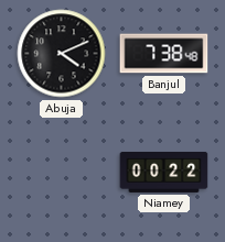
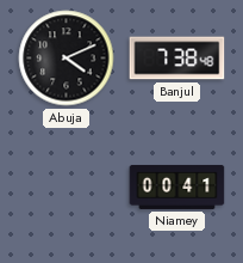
Niamey: 00:22 -> 00:41 (177, 186)
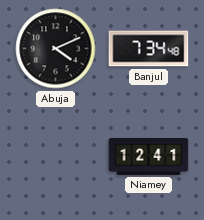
Banjul: 7:38 -> 7:34 (149, 49)
Niamey: 00:41 -> 12:41 (149, 156)
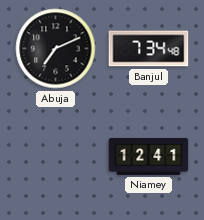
Abuja: 4:11 -> 7:11 (56, 49)
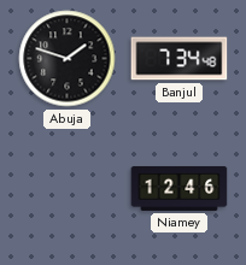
Abuja: 7:11 -> 1:48 (68, 59)
Niamey: 12:41 -> 12:46 (180, 188)
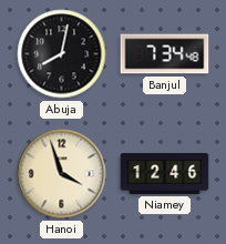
Abuja: 1:48 -> 8:02 (62, 54)
Hanoi: none -> 3:57 (62, 174)
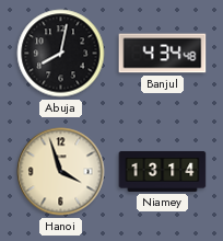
Banjul: 7:34 -> 4:34 (163, 54)
Niamey: 12:46 -> 13:14 (163, 171)
